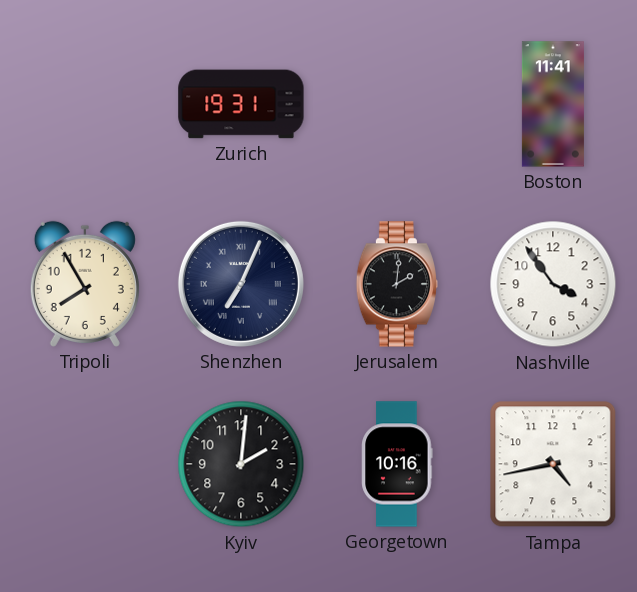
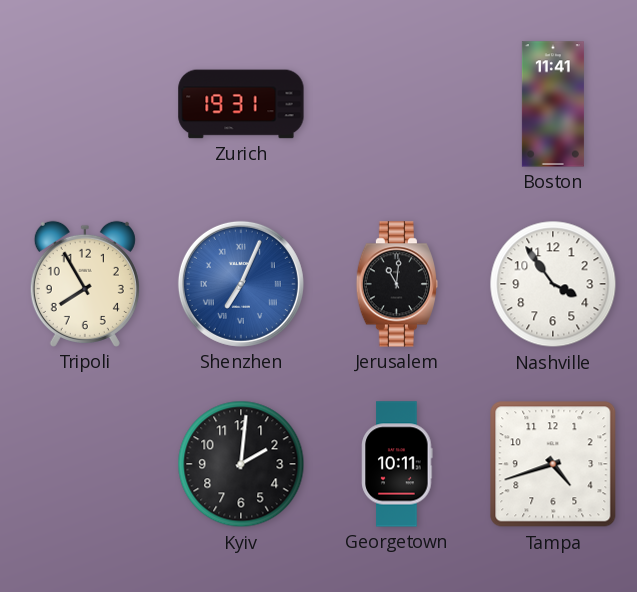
Shenzhen dial: navy -> blue (241, 284)
Jerusalem: 2:01 -> 11:01 (396, 284)
Georgetown: 10:16 -> 10:11 (397, 464)
Tampa: 4:43 -> 4:42 (553, 464)
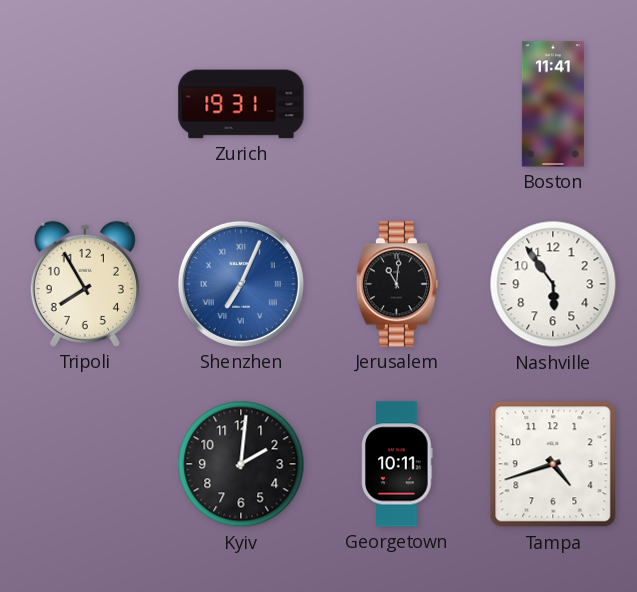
Nashville: 3:54 -> 5:54 (553, 284)
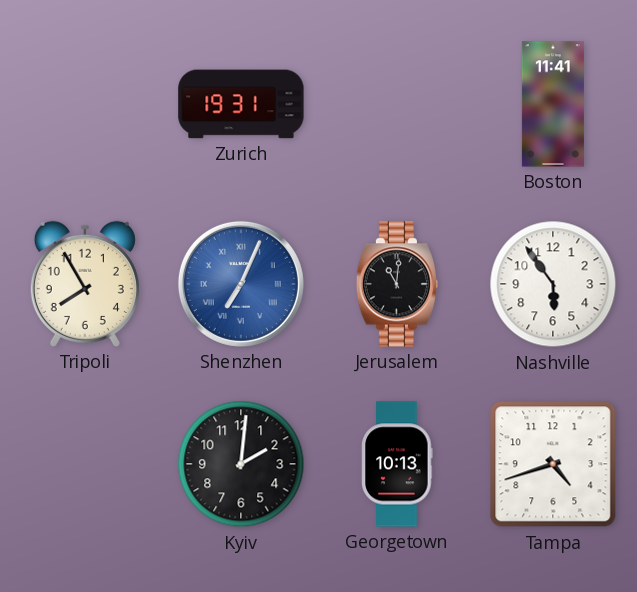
Georgetown: 10:11 -> 10:13 (397, 464)
